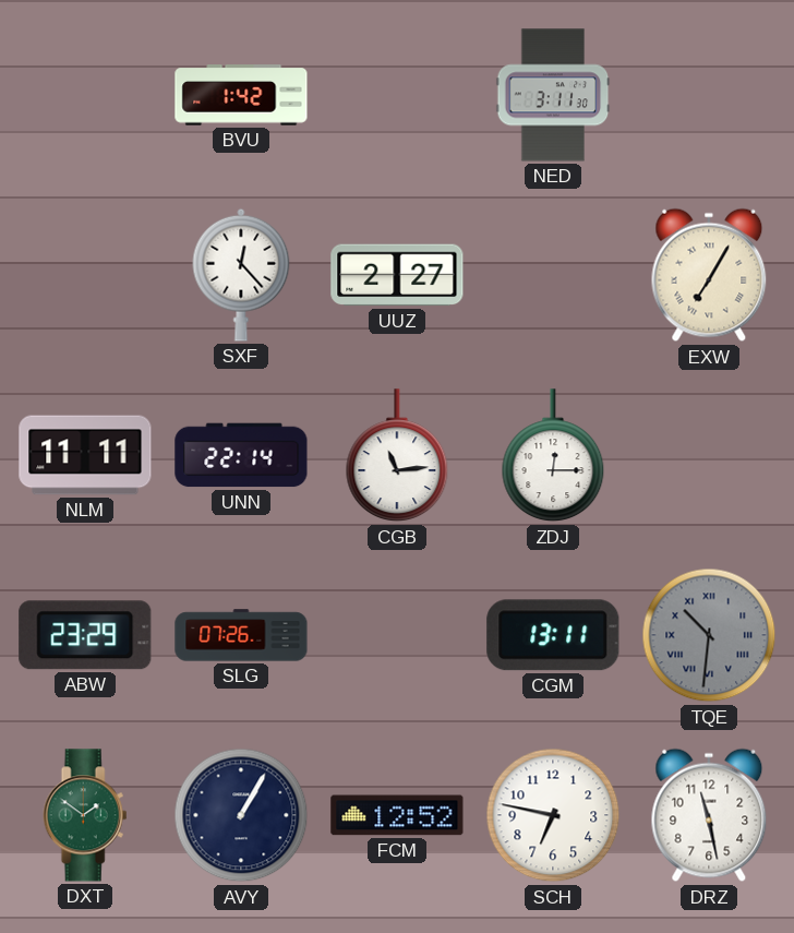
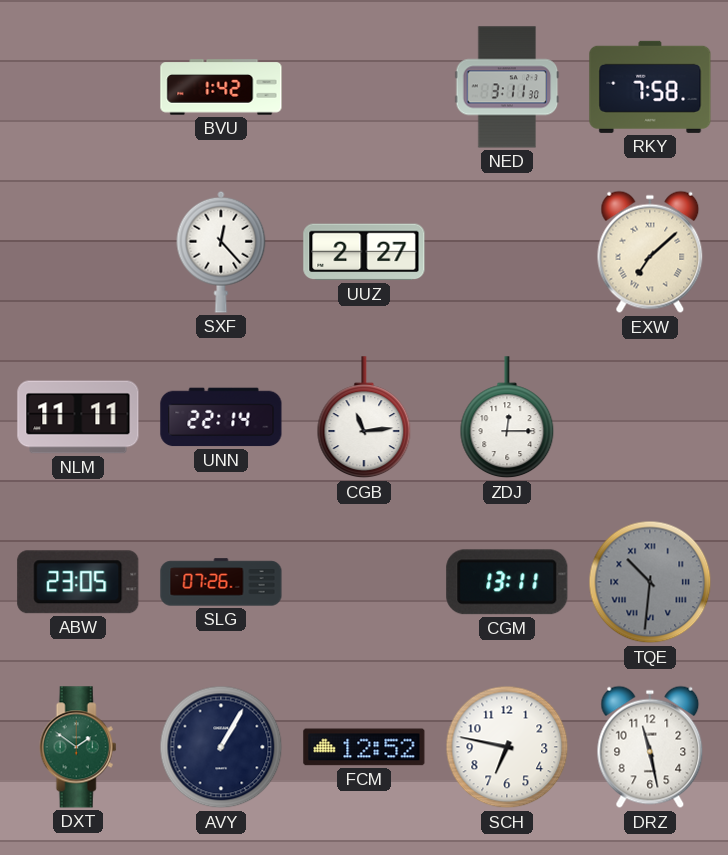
RKY: none -> 7:58 (650, 87)
EXW: 7:05 -> 7:08 (650, 252)
ABW: 23:29 -> 23:05 (78, 582)
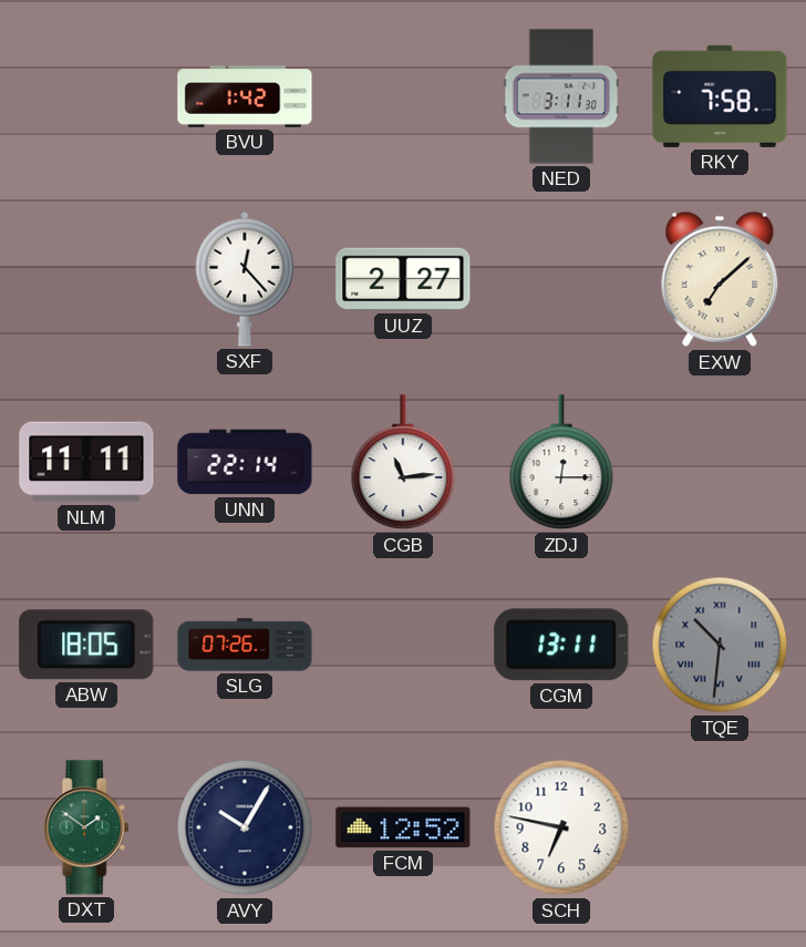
ABW: 23:05 -> 18:05 (86, 645)
AVY: 1:05 -> 10:05 (245, 827)
DRZ: 11:28 -> none (650, 747)
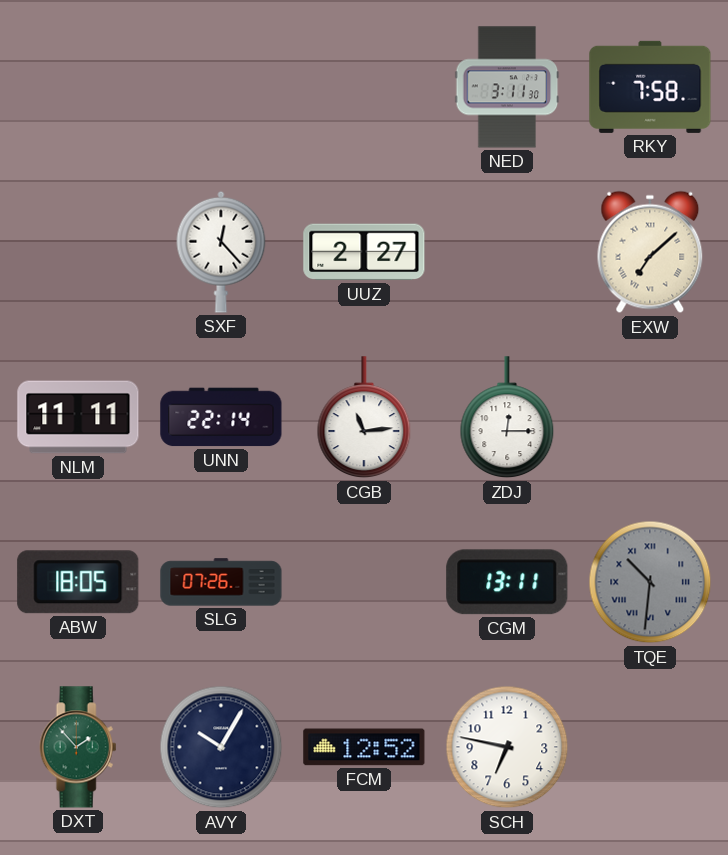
BVU: 1:42 -> none (245, 96)
DXT: 1:51 -> 1:53 (78, 747)
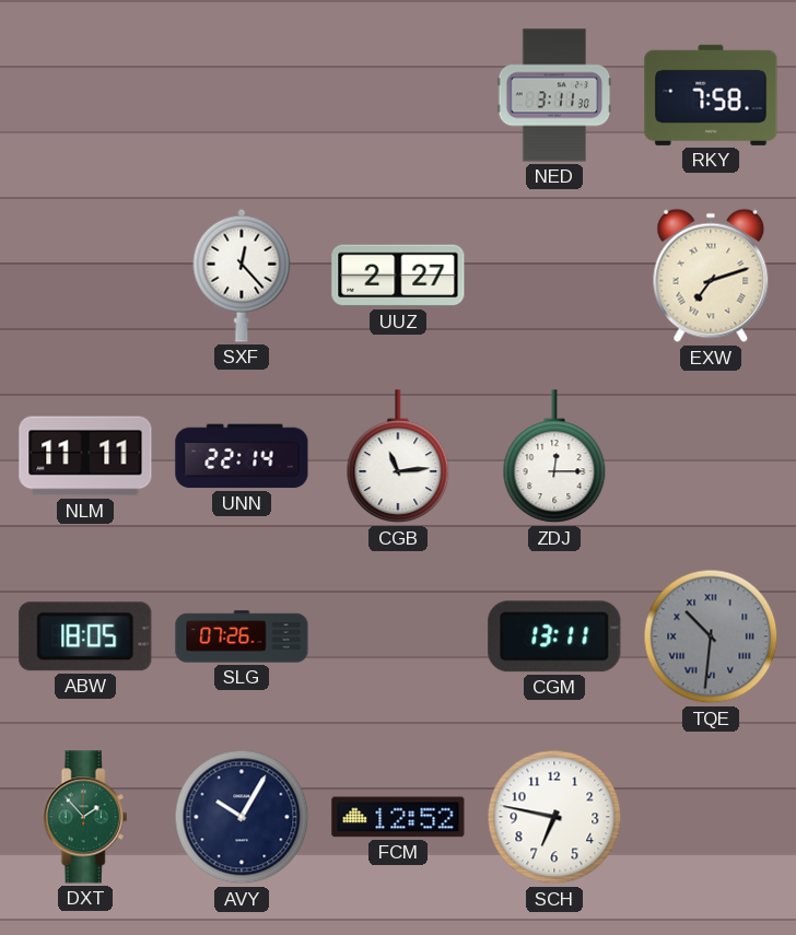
EXW: 7:08 -> 7:12 (711, 276)
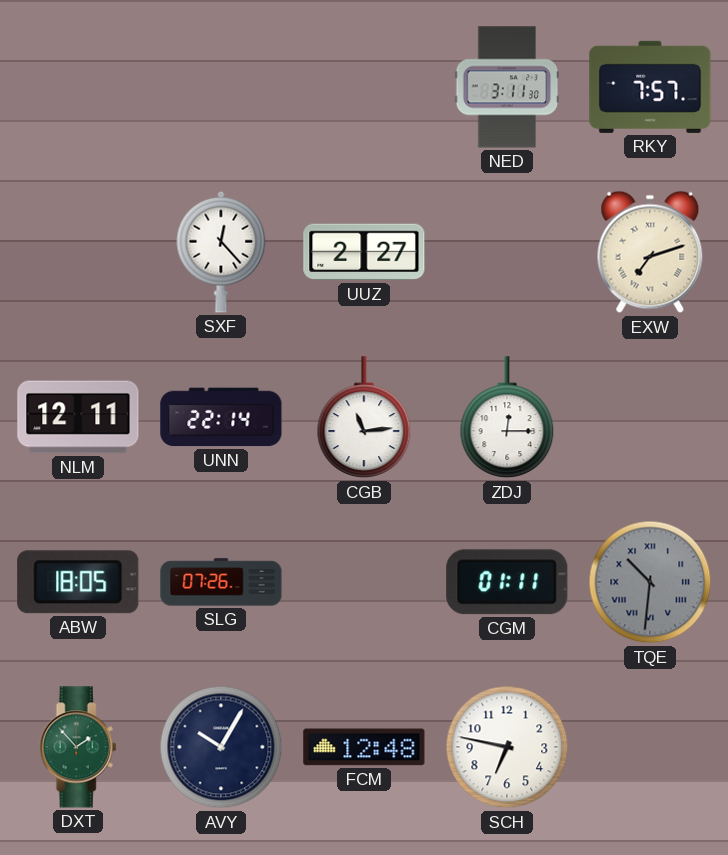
RKY: 7:58 -> 7:57 (650, 87)
NLM: 11:11 -> 12:11 (78, 417)
CGM: 13:11 -> 01:11 (507, 582)
FCM: 12:52 -> 12:48 (364, 747)
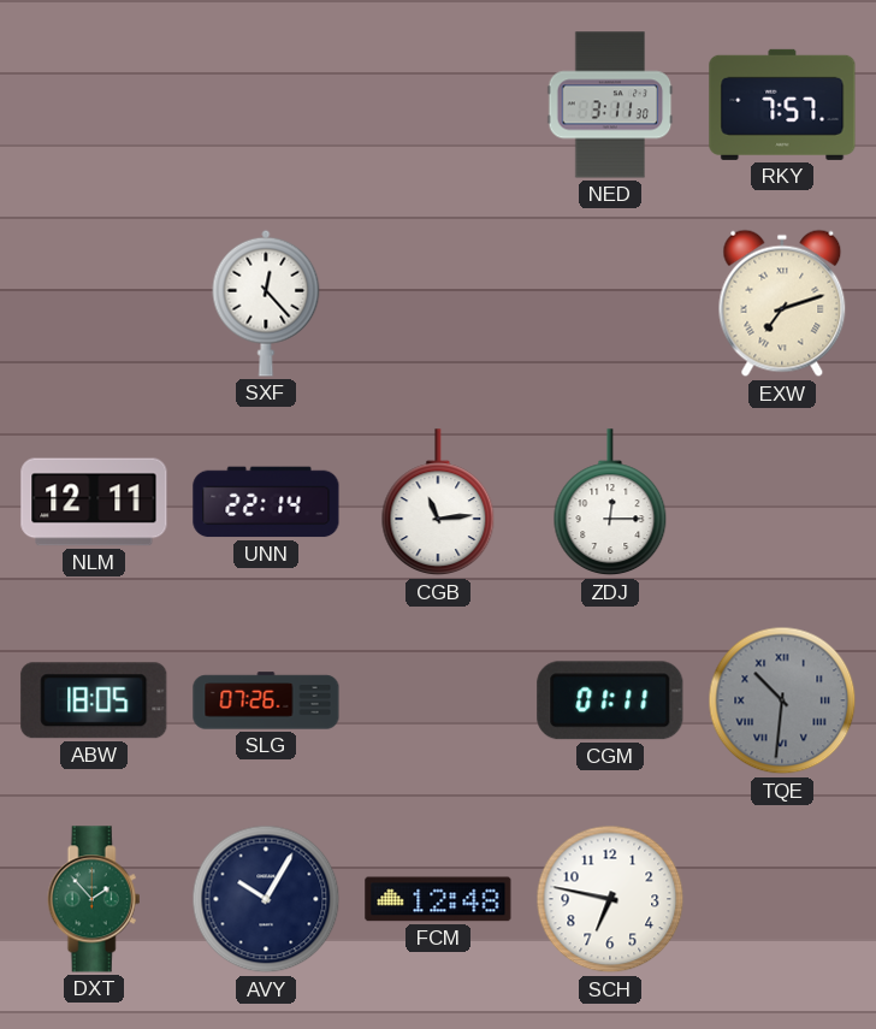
UUZ: 2:27 -> none (364, 252)
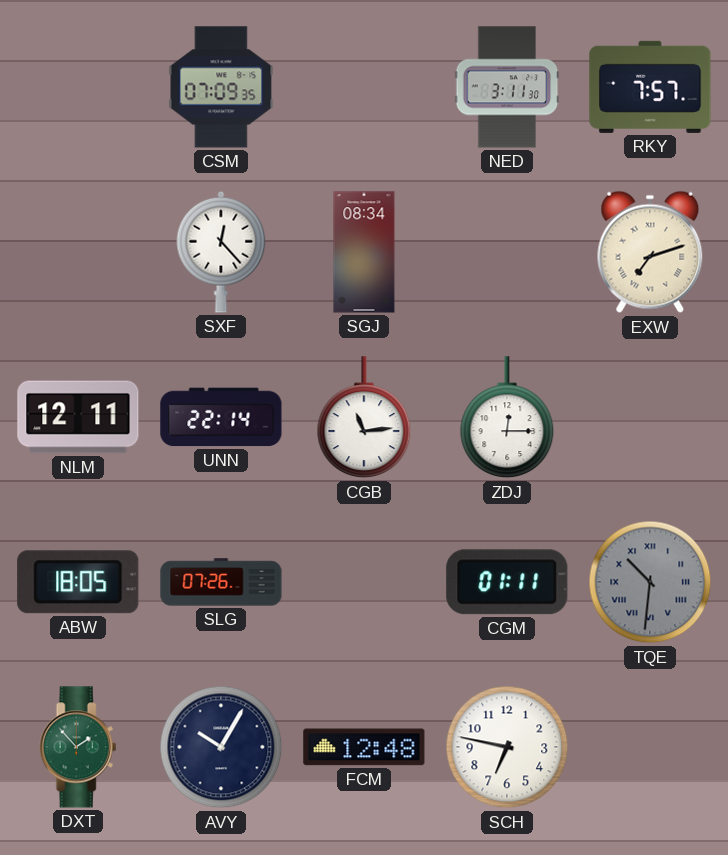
CSM: none -> 07:09 (221, 87)
SGJ: none -> 08:34 (364, 252)
